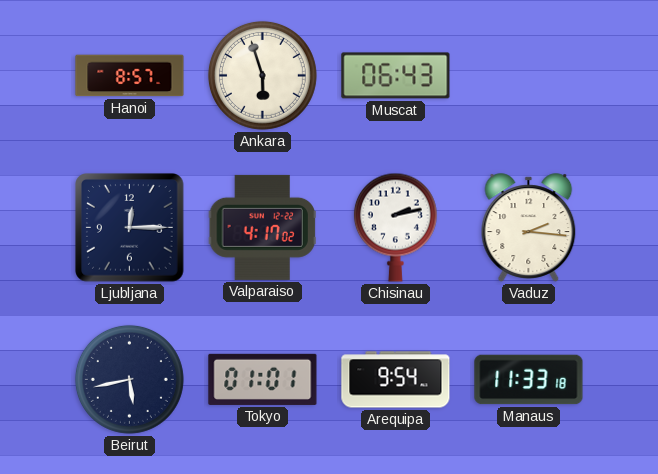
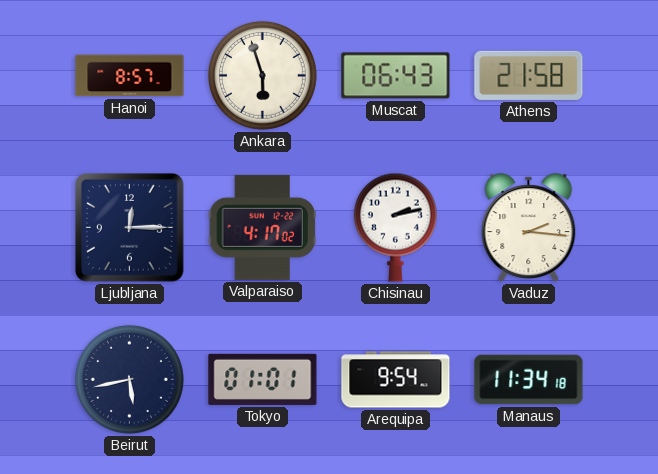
Athens: none -> 21:58 (529, 75)
Manaus: 11:33 -> 11:34 (529, 380)
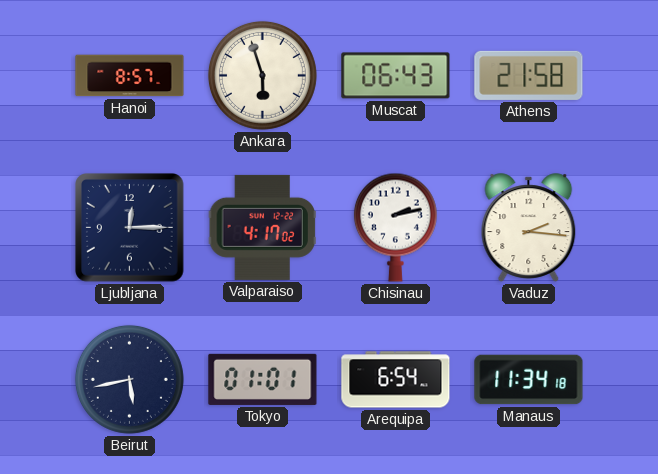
Arequipa: 9:54 -> 6:54 (396, 380)
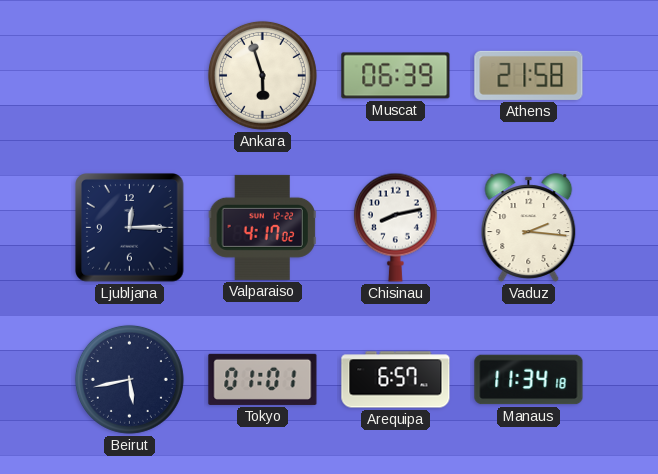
Hanoi: 8:57 -> none (130, 76)
Muscat: 06:43 -> 06:39 (396, 76)
Chisinau: 2:13 -> 8:13 (395, 227)
Arequipa: 6:54 -> 6:57 (396, 380)
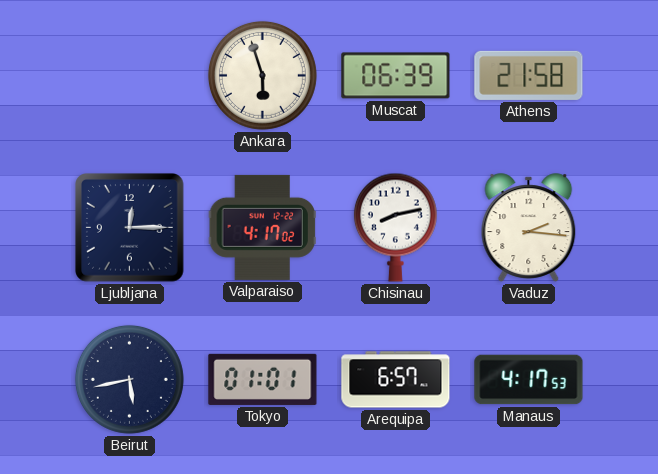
Manaus: 11:34 -> 4:17 (529, 380)
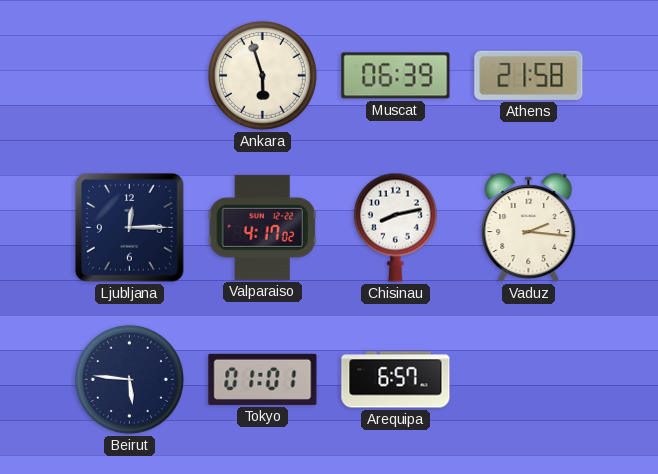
Beirut: 5:43 -> 5:46 (129, 379)
Manaus: 4:17 -> none (529, 380)
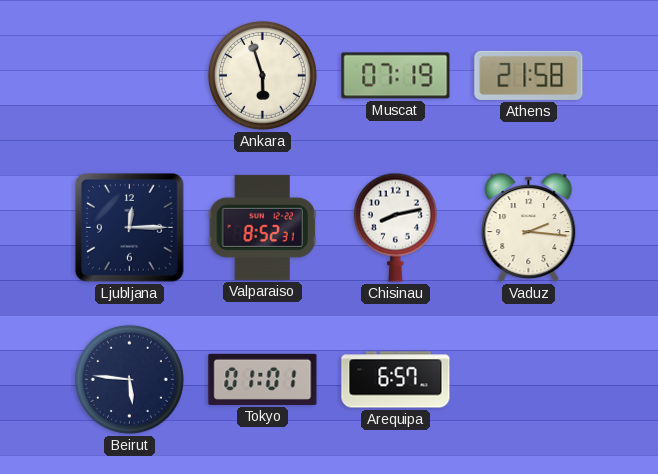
Muscat: 06:39 -> 07:19 (396, 76)
Valparaiso: 4:17 -> 8:52 (262, 227)
